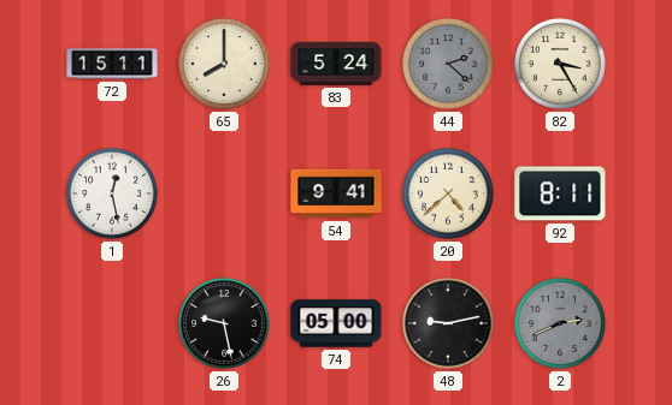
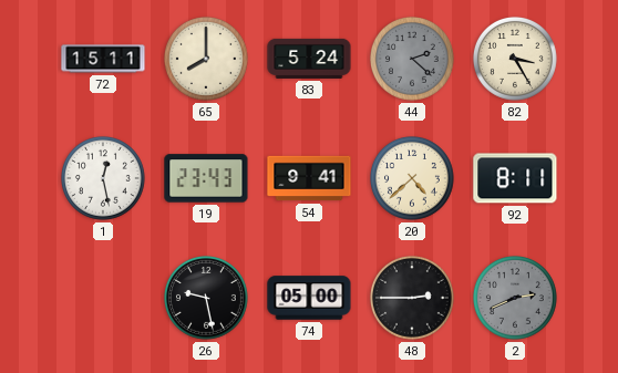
19: none -> 23:43 (206, 178)
48: 9:13 -> 2:45 (413, 299)
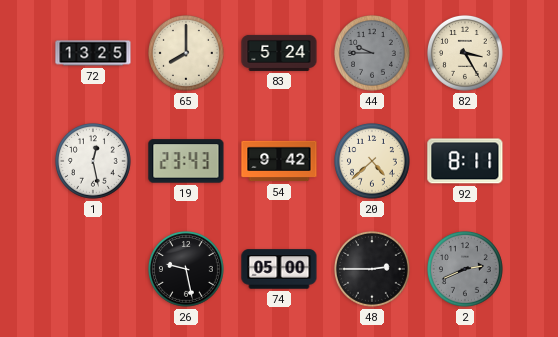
72: 15:11 -> 13:25 (93, 53)
44: 2:22 -> 9:45 (373, 54)
54: 9:41 -> 9:42 (279, 161)
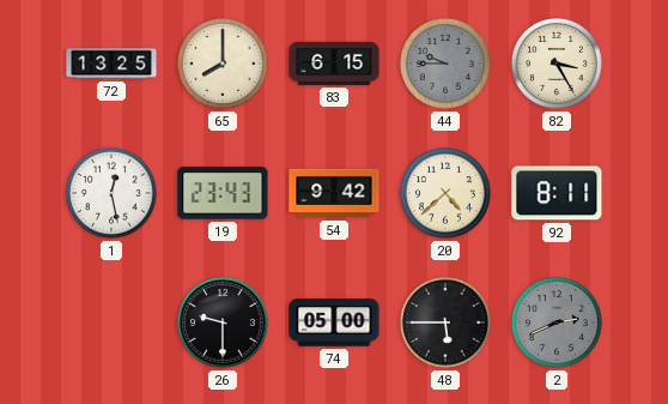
83: 5:24 -> 6:15 (334, 64)
26: 9:28 -> 9:30 (224, 324)
48: 2:45 -> 5:45 (447, 324)
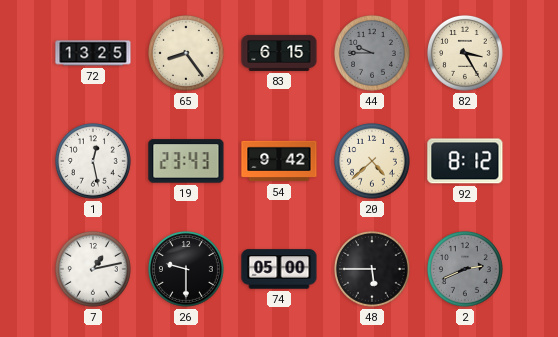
65: 8:00 -> 8:24 (187, 54)
92: 8:11 -> 8:12 (465, 161)
7: none -> 1:13 (94, 270)
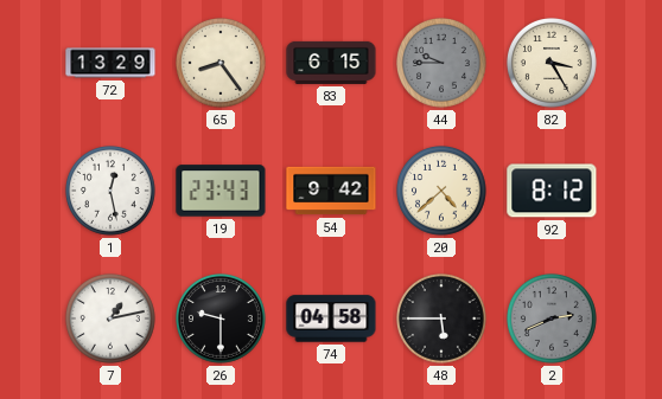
72: 13:25 -> 13:29 (110, 63)
74: 05:00 -> 04:58 (331, 318)
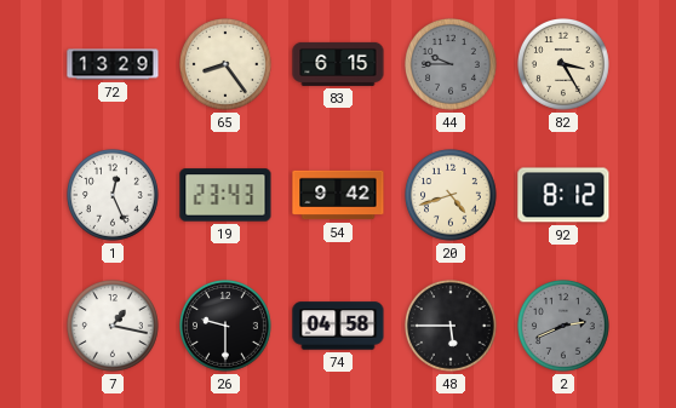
1: 12:28 -> 12:26 (114, 196)
20: 4:38 -> 4:42 (452, 196)
7: 1:13 -> 1:17 (114, 327)
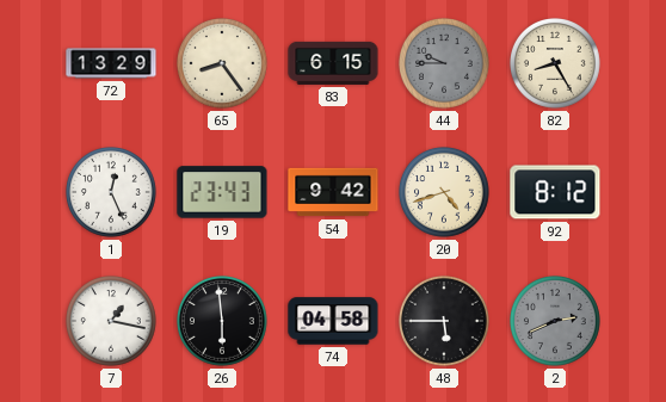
82: 3:25 -> 8:25 (556, 64)
26: 9:30 -> 5:59 (223, 322)
